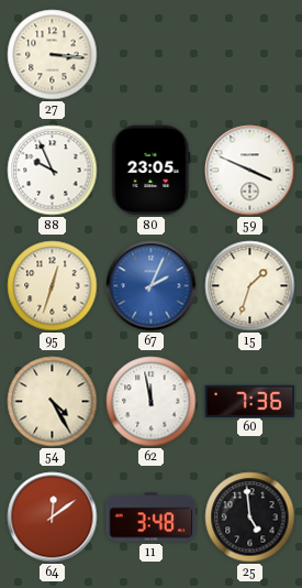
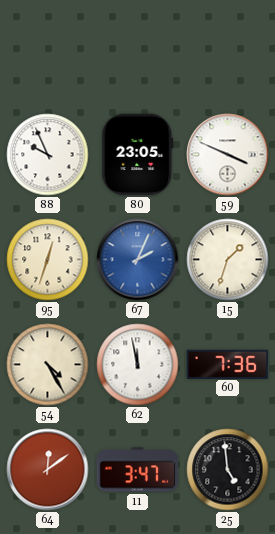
27: 3:16 -> none (53, 55)
11: 3:48 -> 3:47 (138, 470)
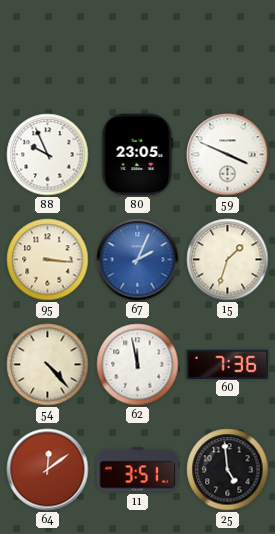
95: 12:33 -> 3:16 (48, 260)
54: 4:25 -> 4:23 (48, 365)
11: 3:47 -> 3:51 (138, 470)
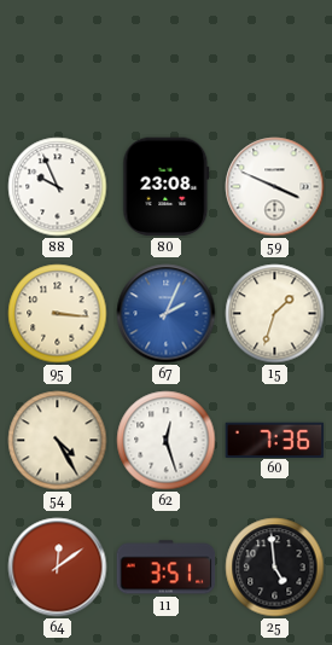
80: 23:05 -> 23:08 (167, 187)
54: 4:23 -> 4:25 (58, 441)
62: 11:58 -> 12:27 (167, 441)
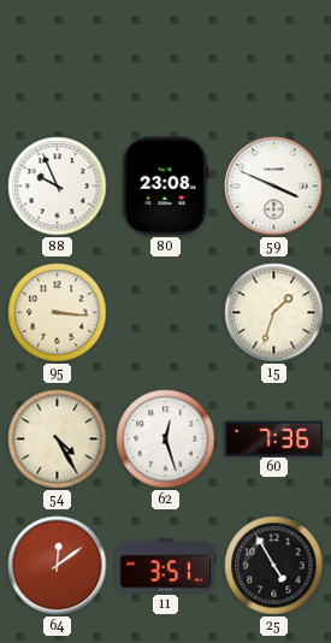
67: 2:04 -> none (167, 314)
25: 4:59 -> 4:55 (274, 566)
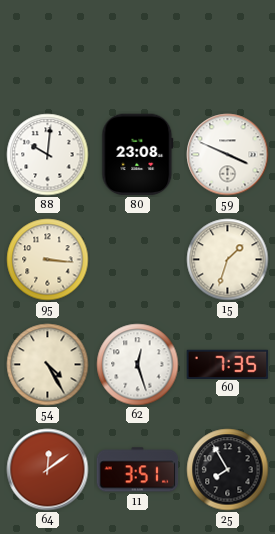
88: 9:56 -> 10:01 (48, 155)
60: 7:36 -> 7:35 (228, 364)
25: 4:55 -> 7:55 (228, 470)
